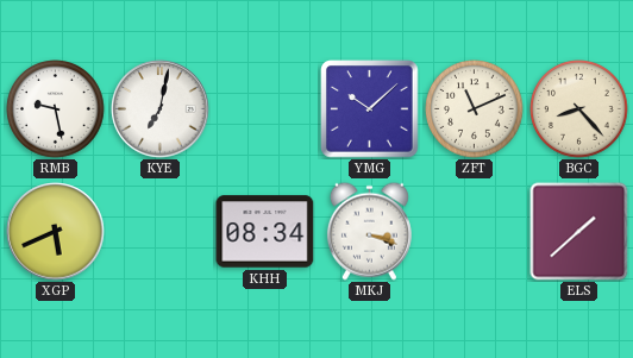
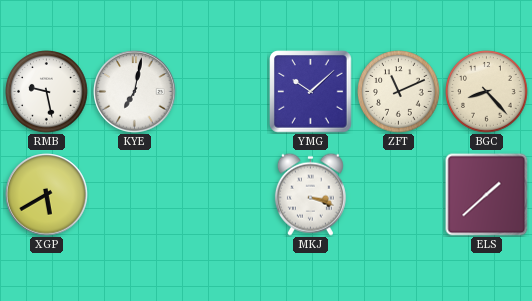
XGP: 5:41 -> 5:40 (47, 195)
KHH: 08:34 -> none (265, 232)
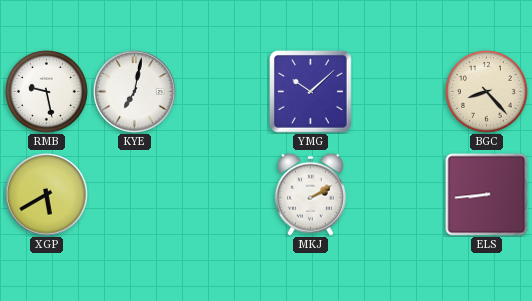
ZFT: 11:11 -> none (399, 92)
MKJ: 3:18 -> 2:10 (310, 194)
ELS: 1:38 -> 8:44 (487, 195)
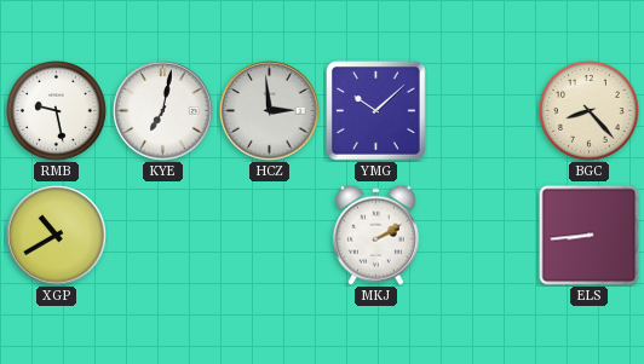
HCZ: none -> 2:59 (270, 111)
XGP: 5:40 -> 10:40 (57, 236)
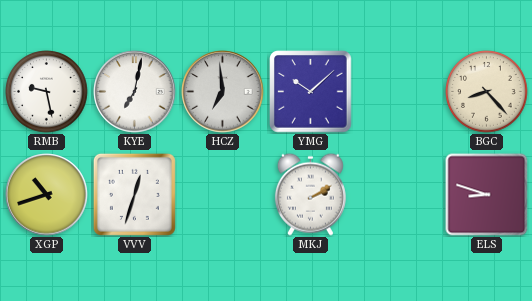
HCZ: 2:59 -> 6:59 (223, 92)
XGP: 10:40 -> 10:42 (47, 195)
VVV: none -> 12:33 (134, 194)
ELS: 8:44 -> 8:48 (487, 195)
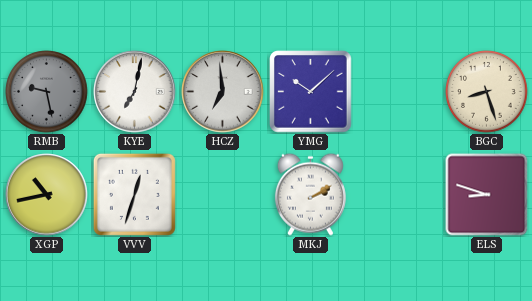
RMB dial: white -> grey (47, 92)
BGC: 8:23 -> 8:27 (487, 92)
XGP: 10:42 -> 10:43 (47, 195)
